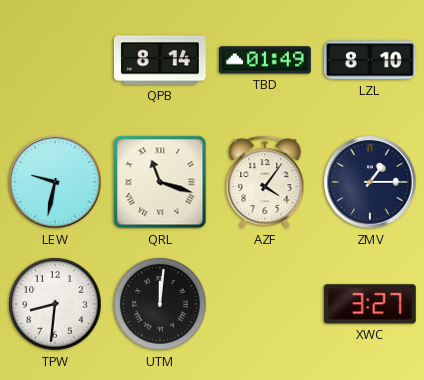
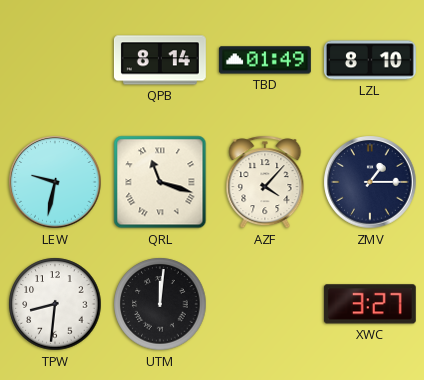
AZF: 4:06 -> 4:07 (265, 182)
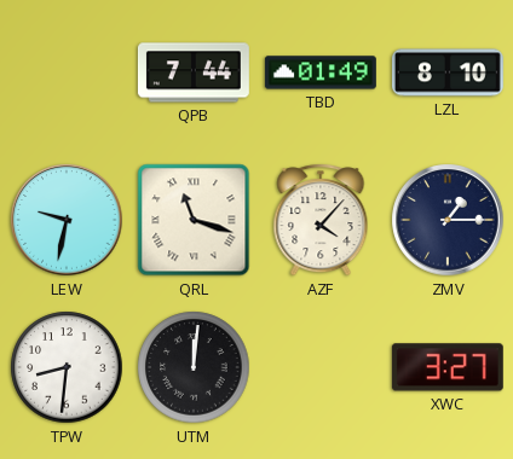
QPB: 8:14 -> 7:44 (194, 72)
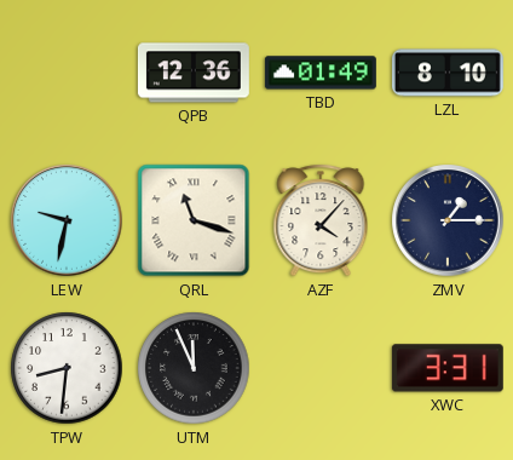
QPB: 7:44 -> 12:36 (194, 73)
UTM: 12:01 -> 11:56 (194, 368)
XWC: 3:27 -> 3:31 (448, 368)
